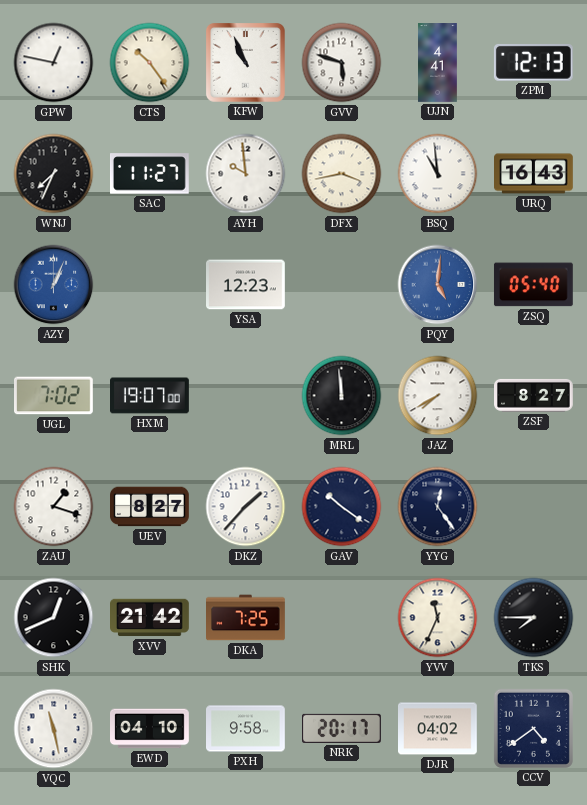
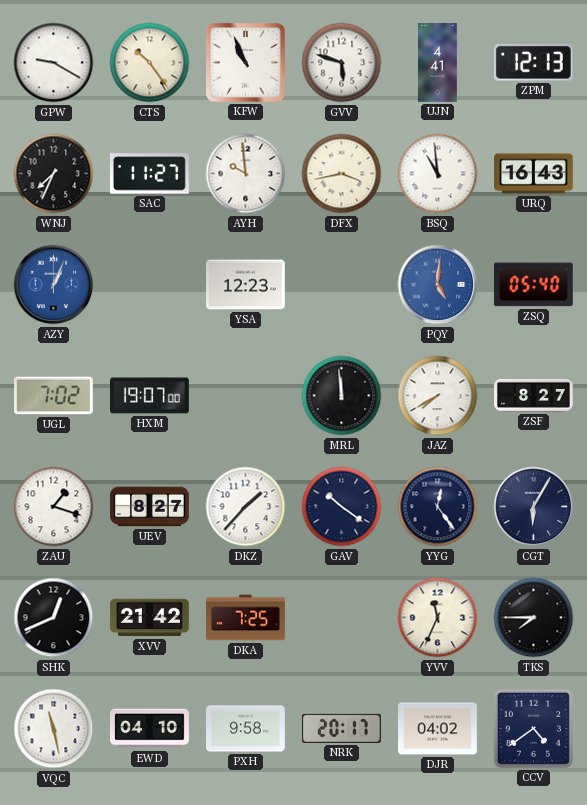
GPW: 12:47 -> 9:20 (54, 63)
CGT: none -> 6:05 (534, 507)
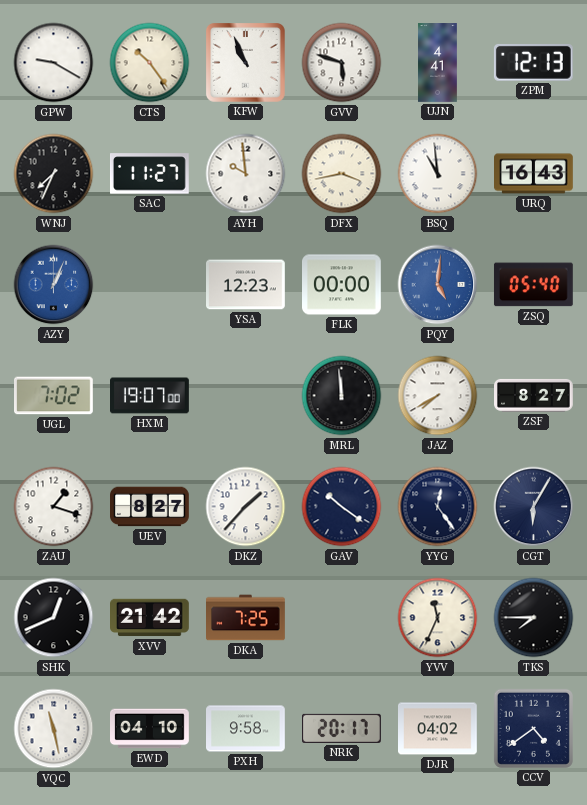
FLK: none -> 00:00 (342, 285)
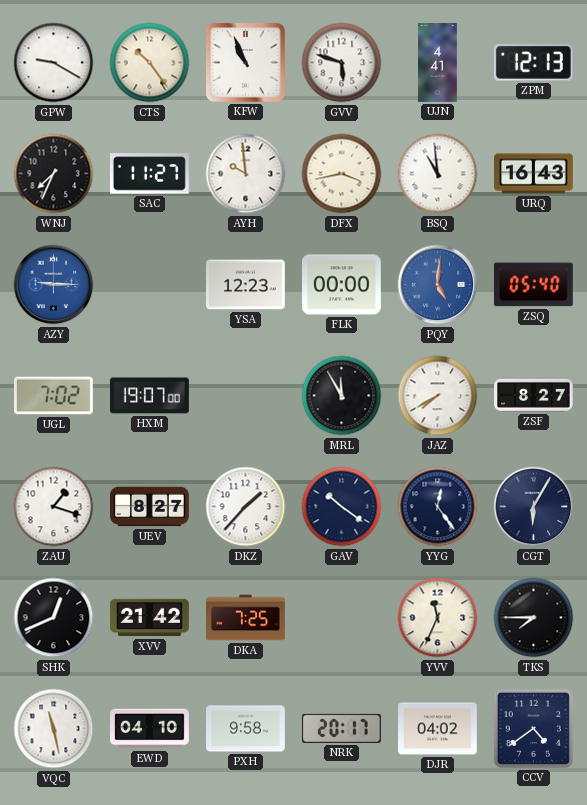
AZY: 1:04 -> 9:15 (54, 285)
MRL: 11:59 -> 11:55 (342, 396)
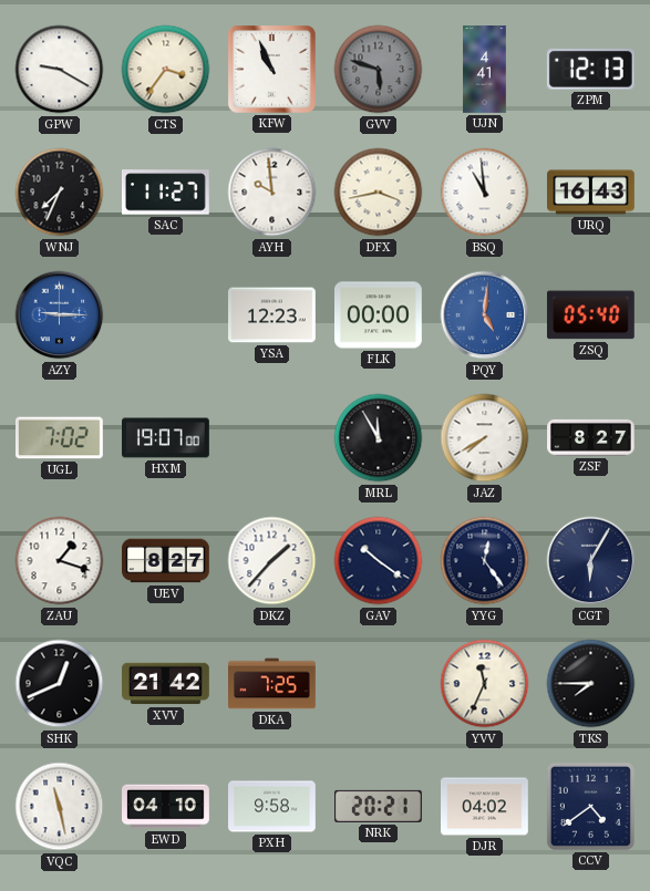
CTS: 10:24 -> 3:36 (166, 70)
GVV dial: white -> grey (379, 70)
NRK: 20:17 -> 20:21 (379, 806)
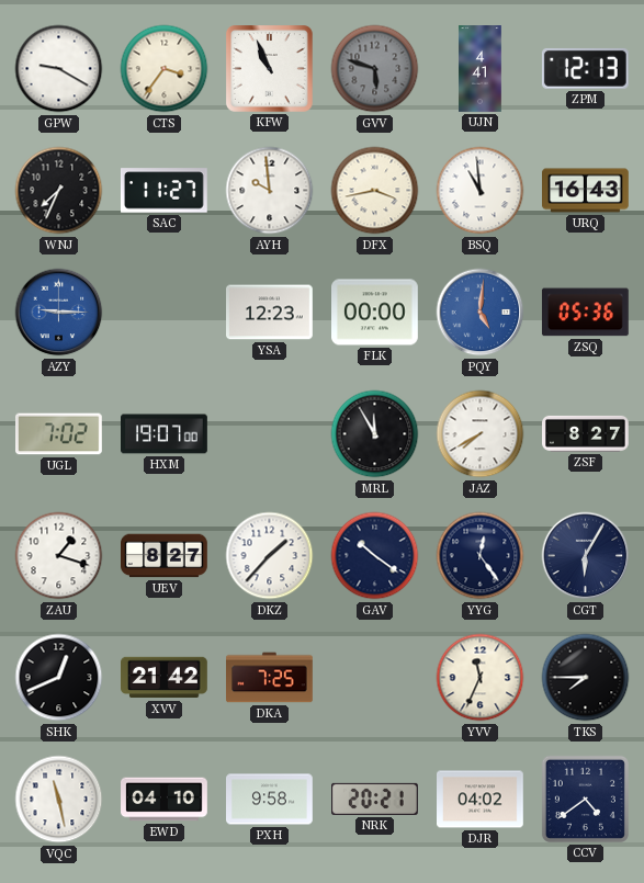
ZSQ: 05:40 -> 05:36 (585, 313)
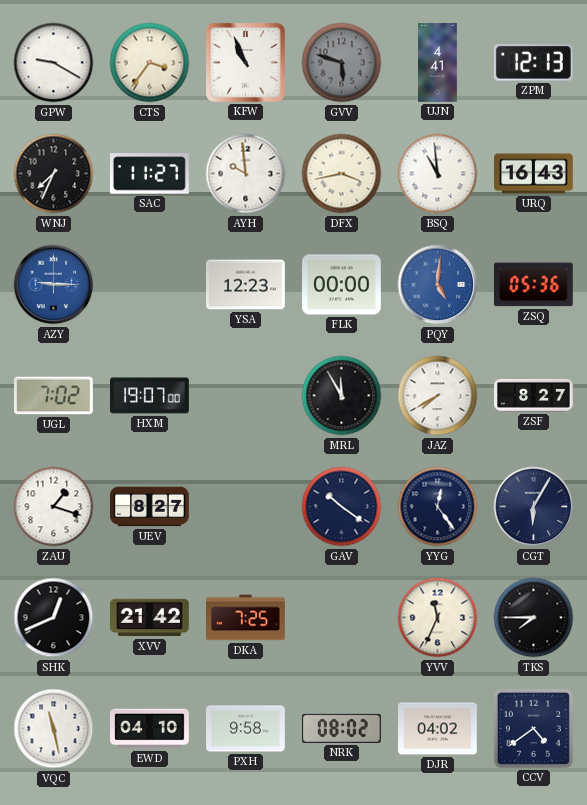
DKZ: 1:37 -> none (270, 556)
NRK: 20:21 -> 08:02 (342, 728)
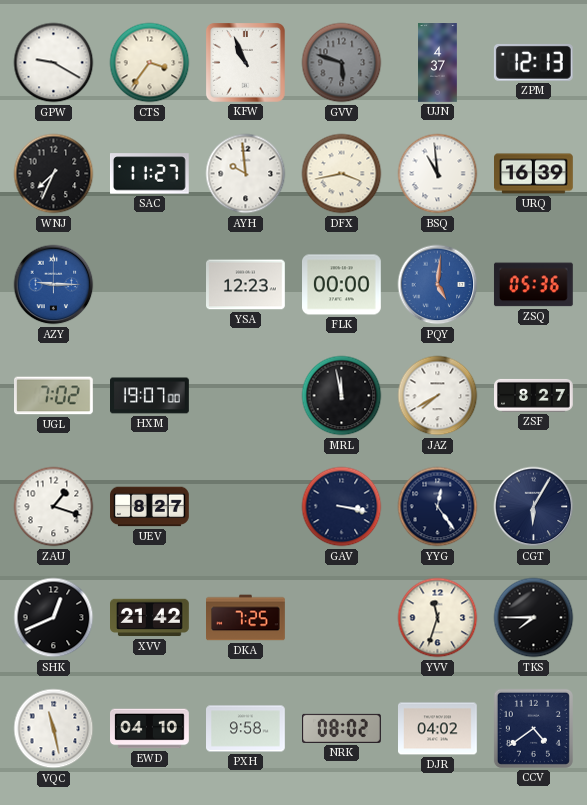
UJN: 4:41 -> 4:37 (438, 63)
URQ: 16:43 -> 16:39 (534, 174)
MRL: 11:55 -> 11:58 (342, 396)
GAV: 10:21 -> 3:17 (342, 507)
YVV: 11:34 -> 11:33 (438, 618)
